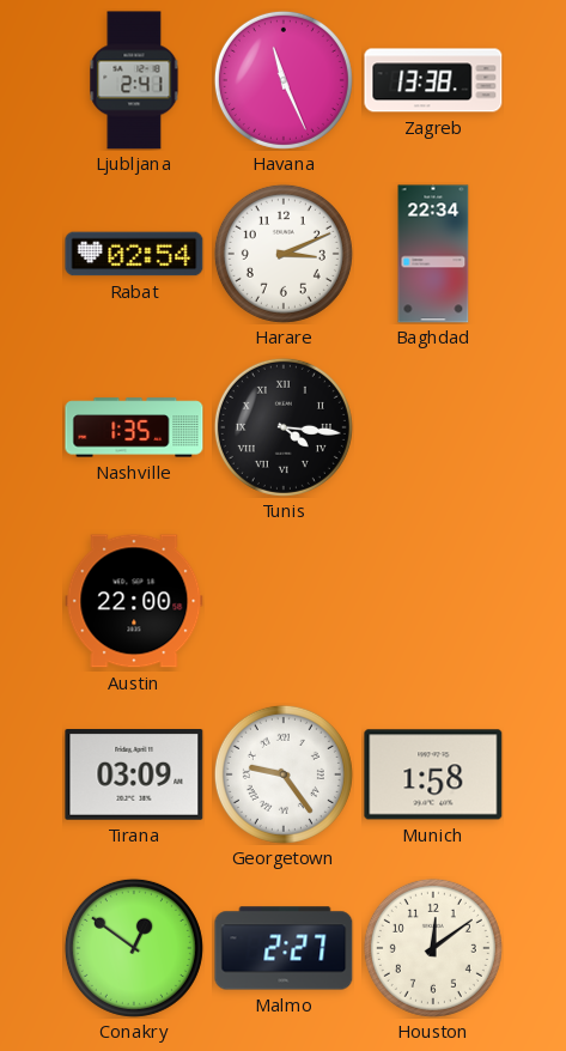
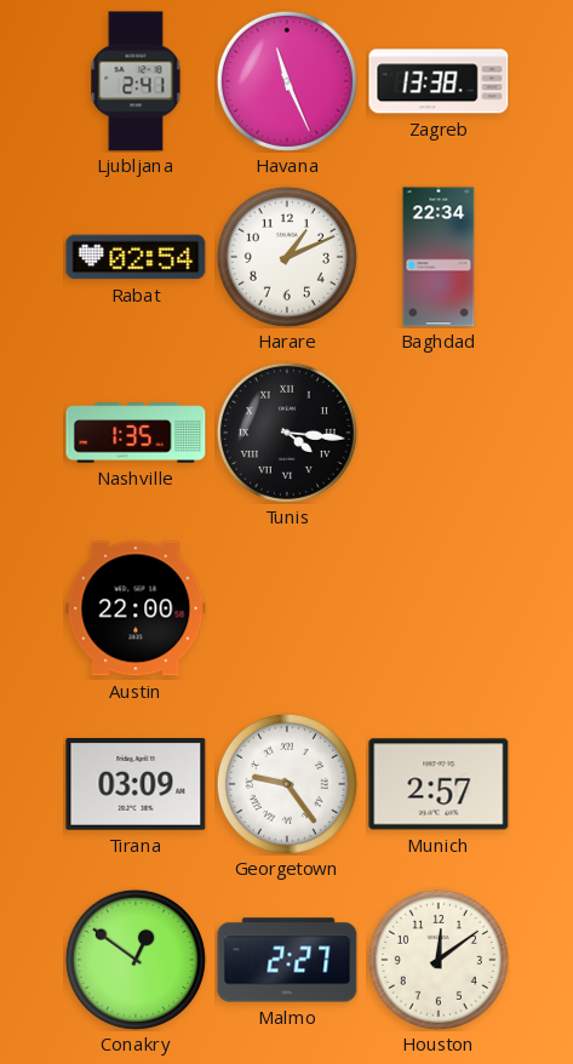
Harare: 3:11 -> 1:11 (287, 257)
Munich: 1:58 -> 2:57 (439, 784)
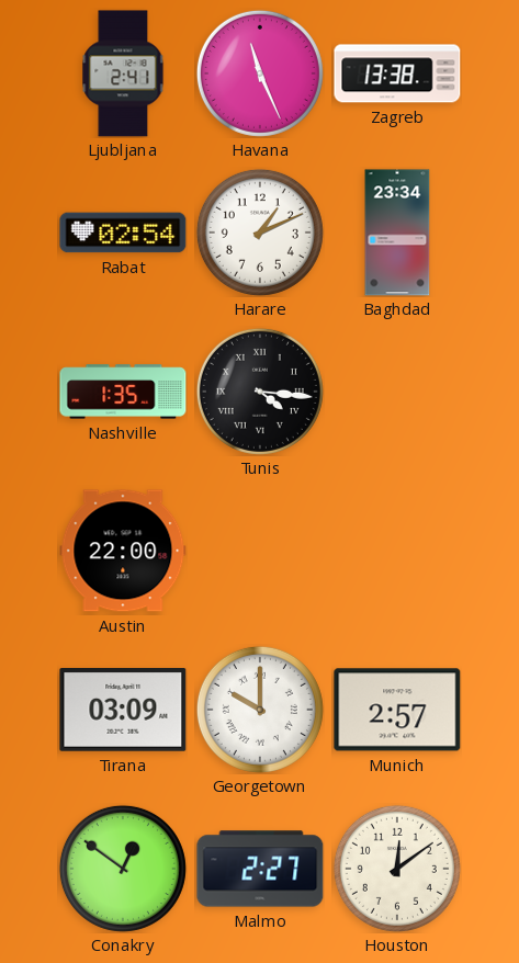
Baghdad: 22:34 -> 23:34 (397, 233)
Georgetown: 9:24 -> 10:00 (260, 710)
